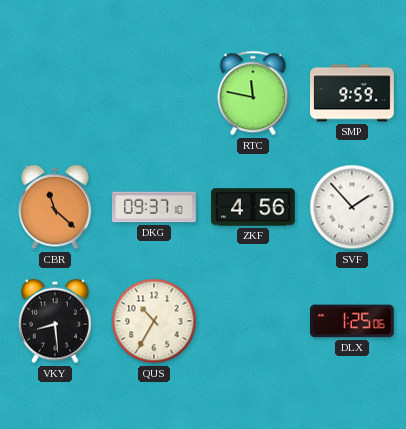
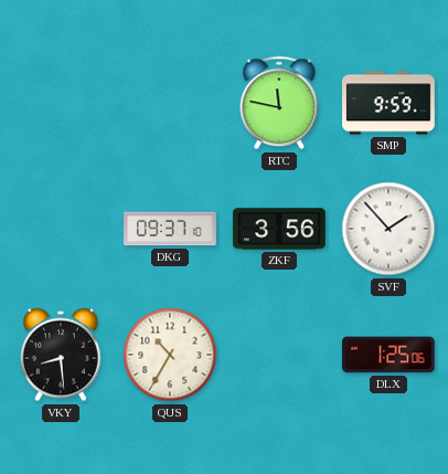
CBR: 11:22 -> none (56, 207)
ZKF: 4:56 -> 3:56 (279, 229)
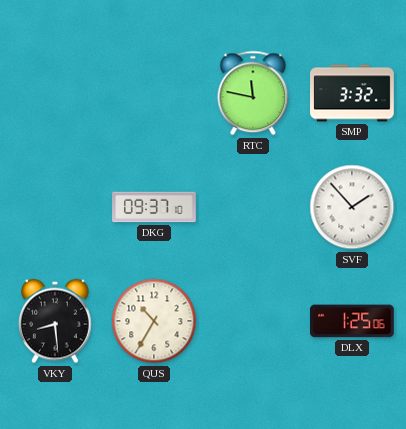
SMP: 9:59 -> 3:32 (352, 93)
ZKF: 3:56 -> none (279, 229)
